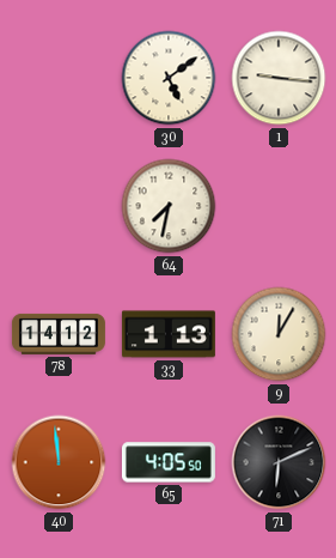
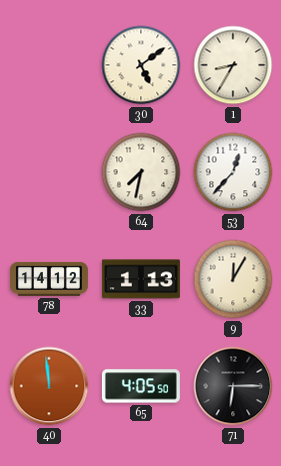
1: 9:16 -> 8:35 (233, 65)
53: none -> 12:37 (233, 172)
71: 6:11 -> 6:15 (233, 386)
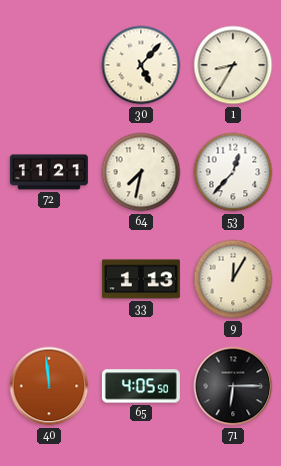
30: 5:09 -> 5:07 (141, 65)
72: none -> 11:21 (49, 172)
78: 14:12 -> none (49, 279)
